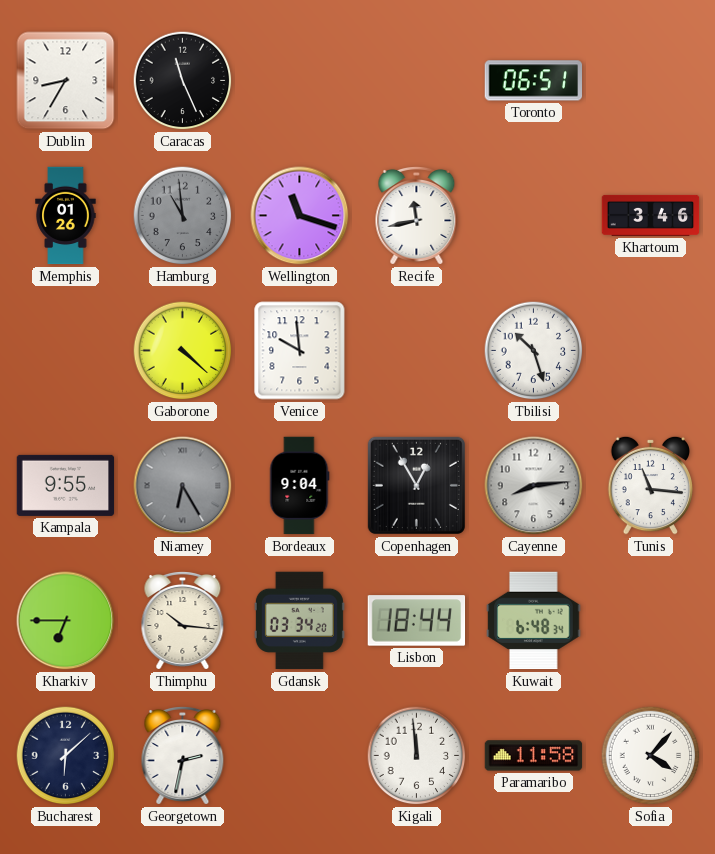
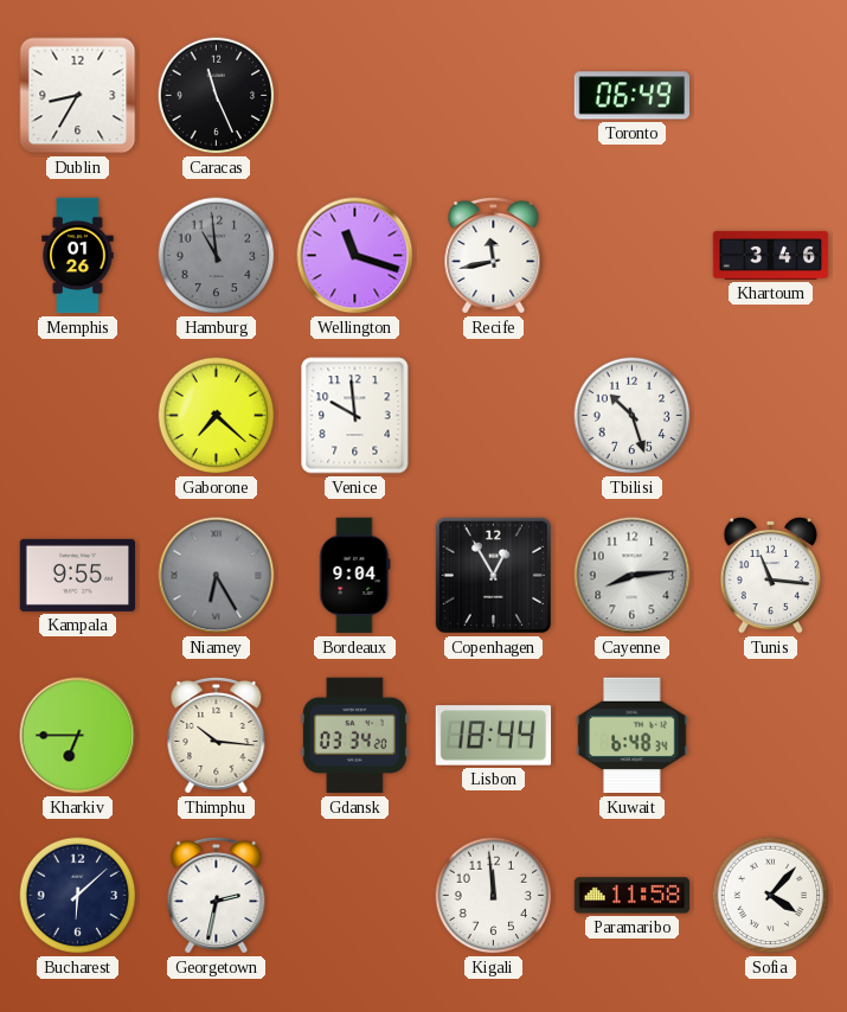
Toronto: 06:51 -> 06:49 (633, 96)
Gaborone: 4:22 -> 7:22 (217, 416)
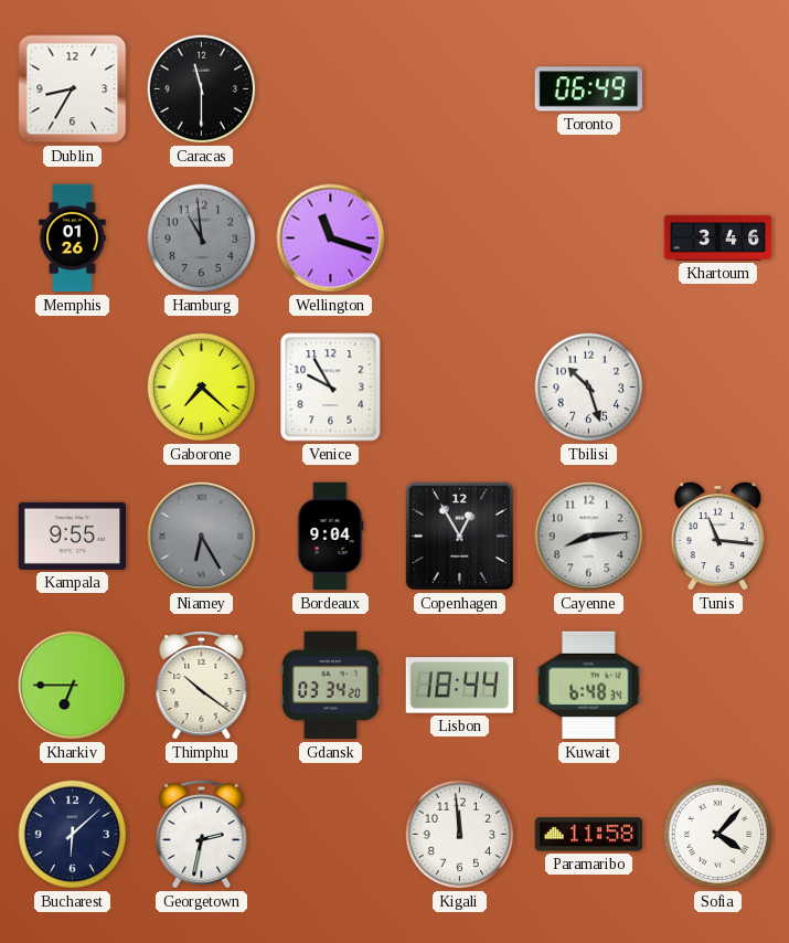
Caracas: 11:26 -> 11:30 (202, 89)
Recife: 11:43 -> none (494, 256)
Venice: 9:59 -> 9:55 (331, 388)
Thimphu: 10:16 -> 10:21 (202, 686)
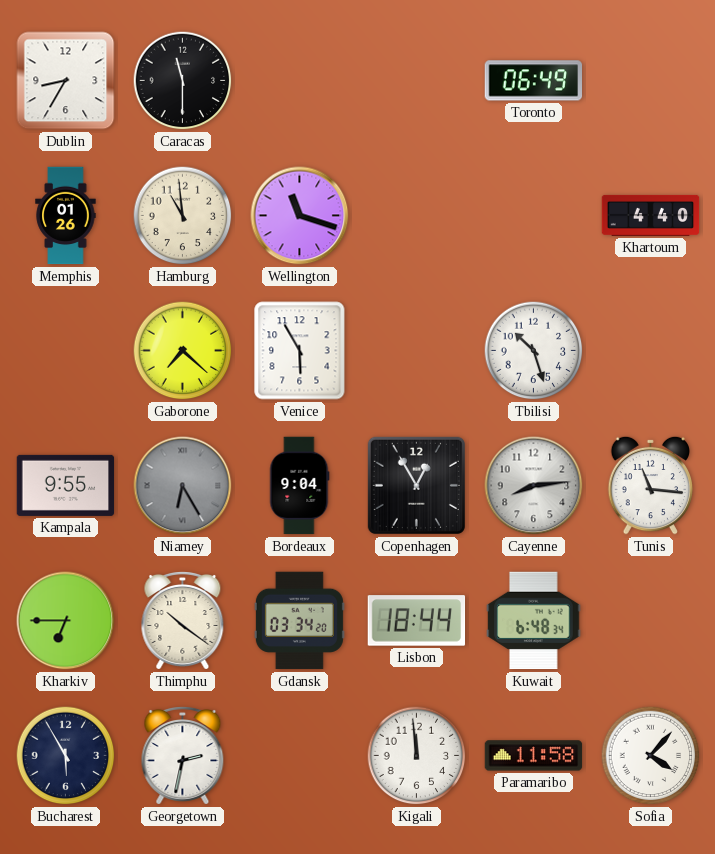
Hamburg dial: grey -> cream (183, 216)
Khartoum: 3:46 -> 4:40 (651, 215)
Venice: 9:55 -> 5:55 (300, 351)
Bucharest: 6:08 -> 5:55 (66, 756)
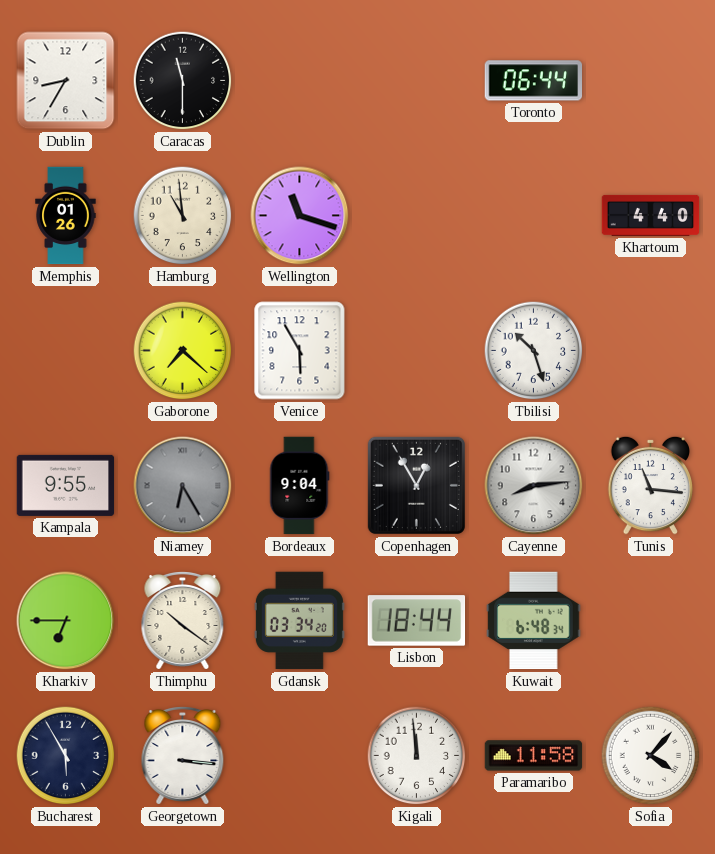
Toronto: 06:49 -> 06:44 (534, 81)
Georgetown: 2:32 -> 3:16 (183, 756)
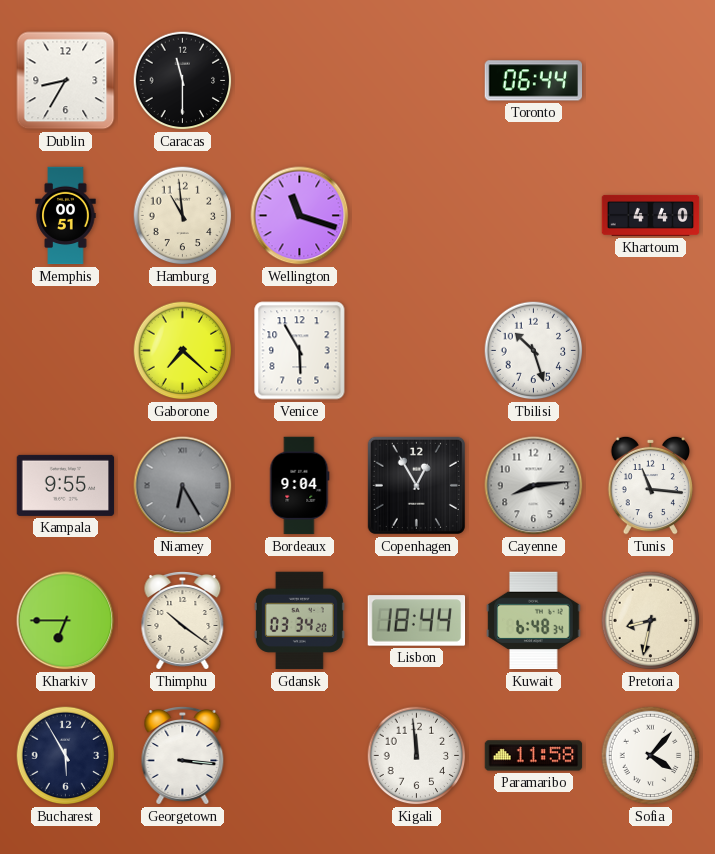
Memphis: 01:26 -> 00:51 (66, 216)
Pretoria: none -> 8:32 (651, 621)
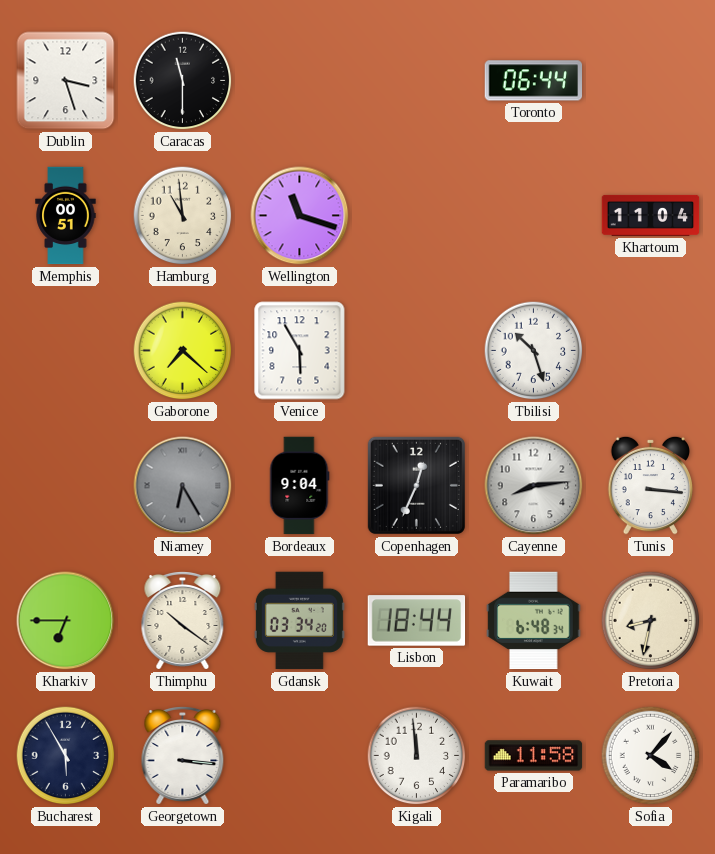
Dublin: 8:35 -> 3:27 (66, 81)
Khartoum: 4:40 -> 11:04 (651, 215)
Kampala: 9:55 -> none (66, 485)
Copenhagen: 12:55 -> 12:34 (416, 485)
Tunis: 11:16 -> 3:16 (651, 485)
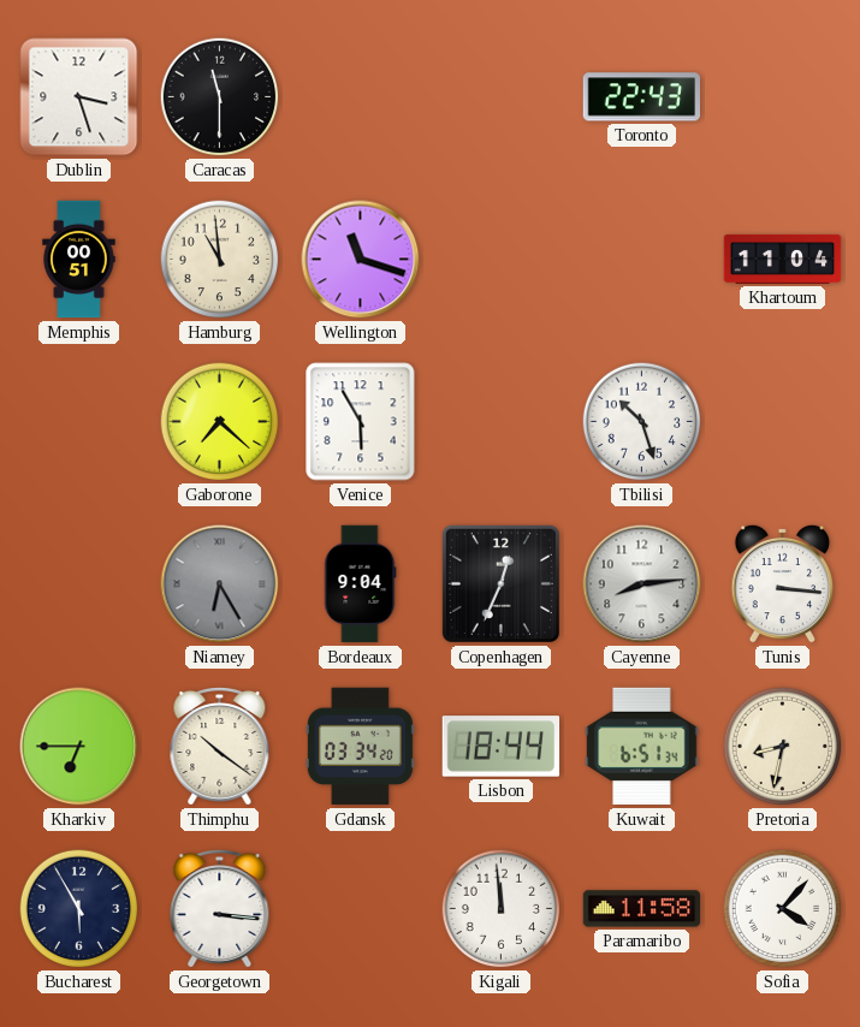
Toronto: 06:44 -> 22:43 (642, 97)
Kuwait: 6:48 -> 6:51 (642, 747)
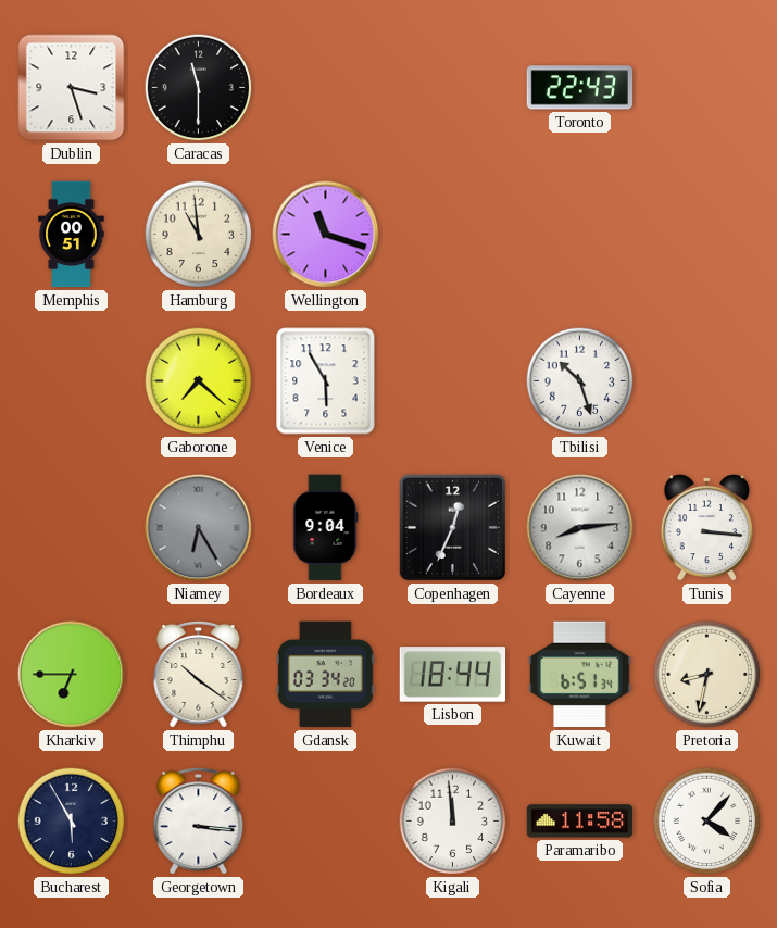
Khartoum: 11:04 -> none (783, 259)
